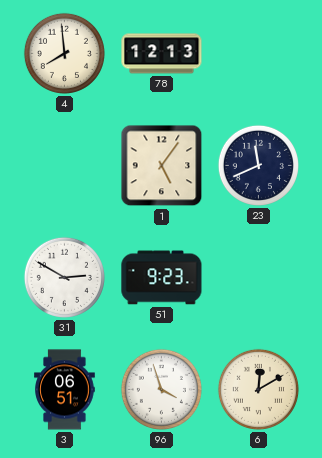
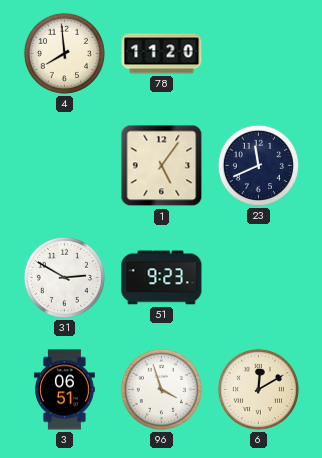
78: 12:13 -> 11:20 (162, 54)
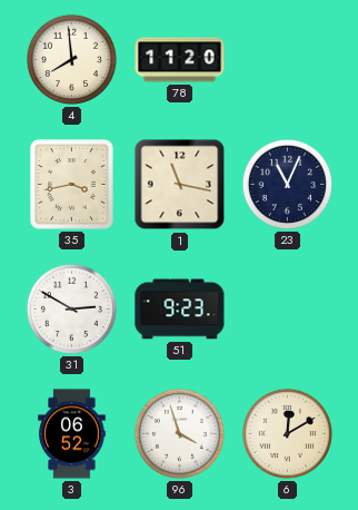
35: none -> 3:43 (72, 185)
1: 5:06 -> 11:17 (180, 185)
23: 11:41 -> 11:04 (287, 184)
3: 06:51 -> 06:52 (72, 434)
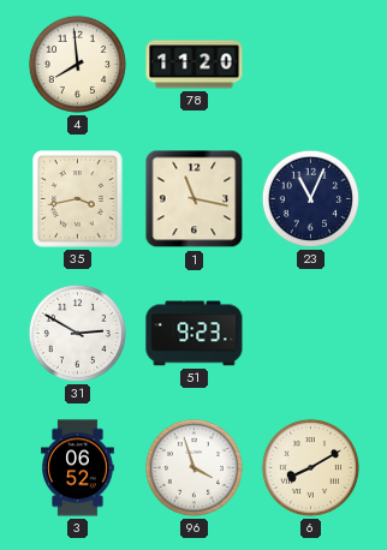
6: 12:10 -> 8:10 (310, 467)
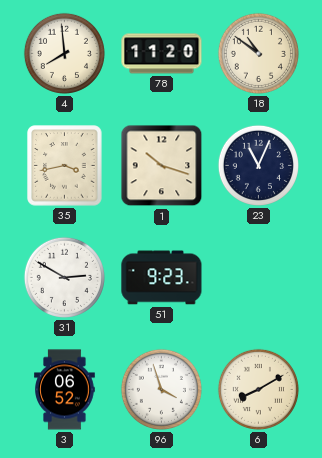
18: none -> 10:51 (258, 53)
1: 11:17 -> 10:18 (162, 166)
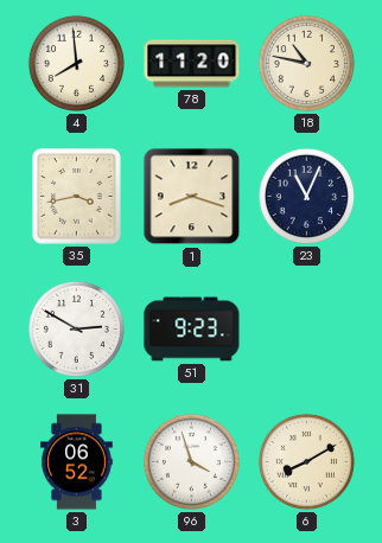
18: 10:51 -> 10:47 (306, 63)
1: 10:18 -> 8:18 (192, 197)
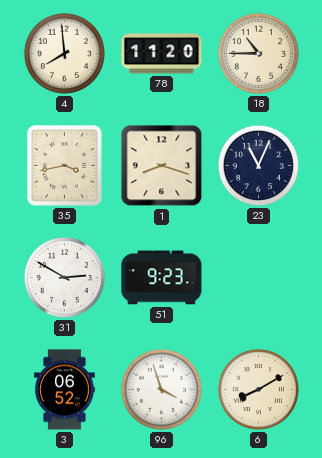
18: 10:47 -> 10:45 (258, 53)
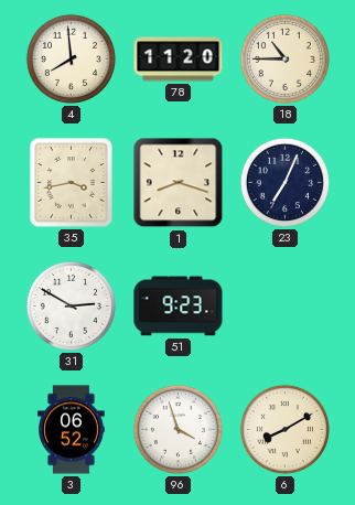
23: 11:04 -> 7:04 (284, 182)
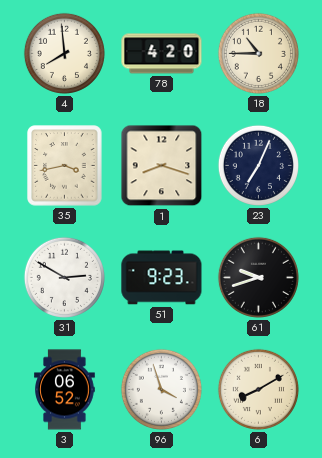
78: 11:20 -> 4:20 (162, 54)
61: none -> 9:42 (258, 277)
